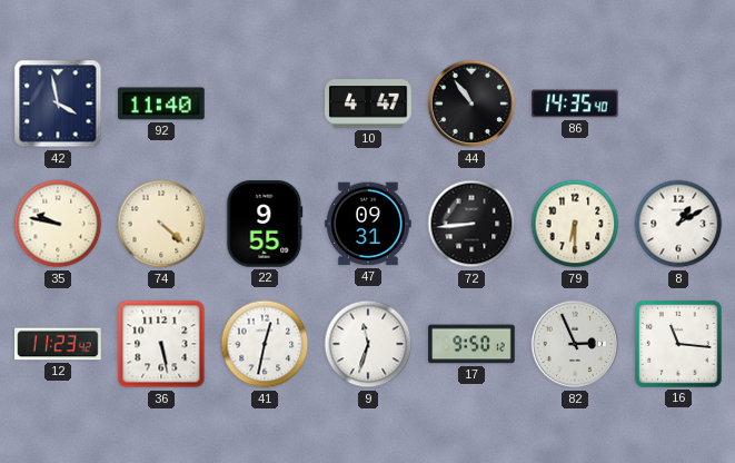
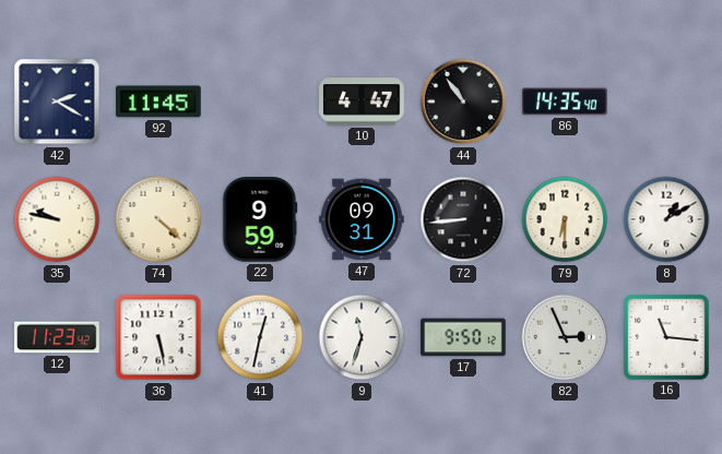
42: 3:58 -> 2:20 (57, 101)
92: 11:40 -> 11:45 (158, 101)
22: 9:55 -> 9:59 (260, 219)
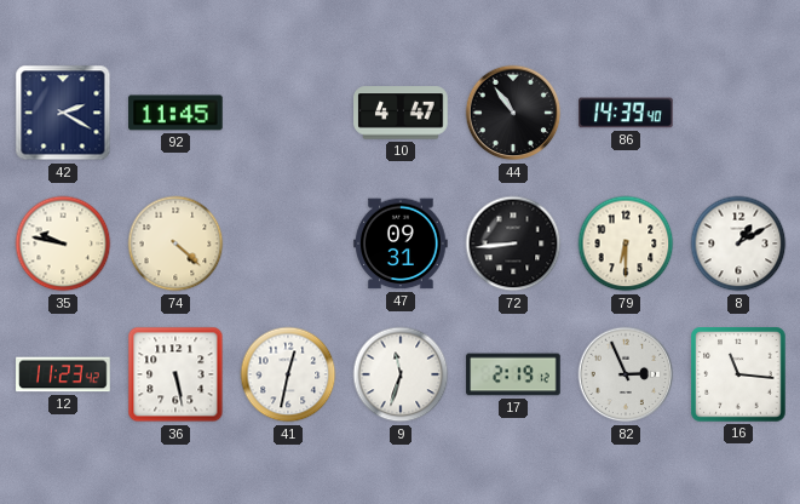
86: 14:35 -> 14:39 (626, 113)
22: 9:59 -> none (260, 219)
17: 9:50 -> 2:19 (513, 374)
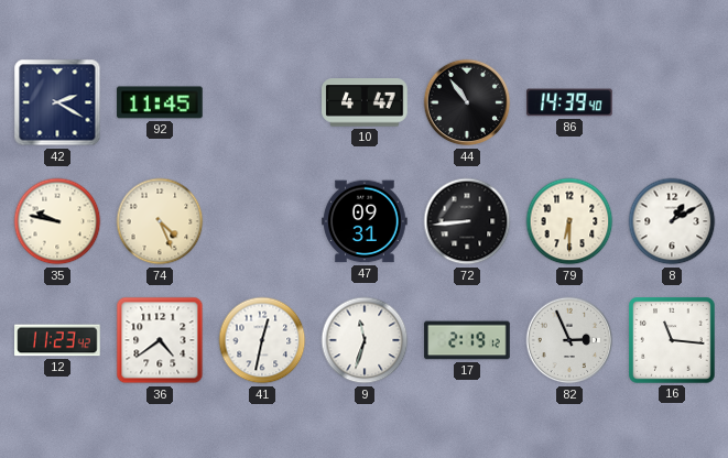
74: 4:22 -> 4:26 (160, 221)
36: 5:28 -> 4:39 (160, 340)
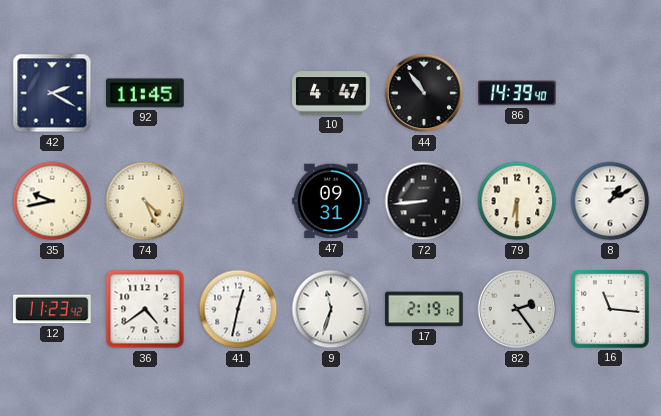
35: 9:47 -> 9:43 (52, 201)
82: 2:56 -> 2:24 (517, 309)
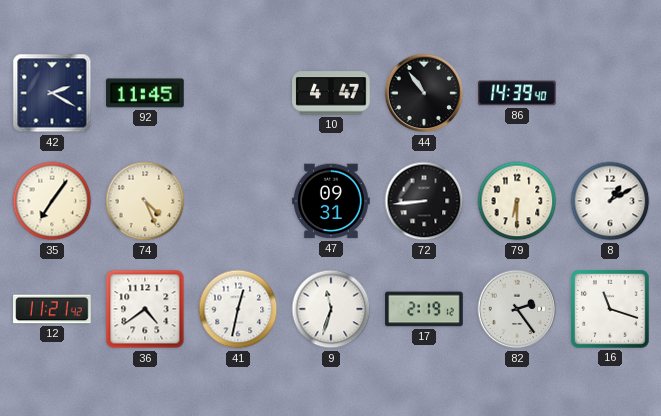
35: 9:43 -> 7:06 (52, 201)
12: 11:23 -> 11:21 (52, 309)
16: 11:16 -> 11:18 (610, 309)
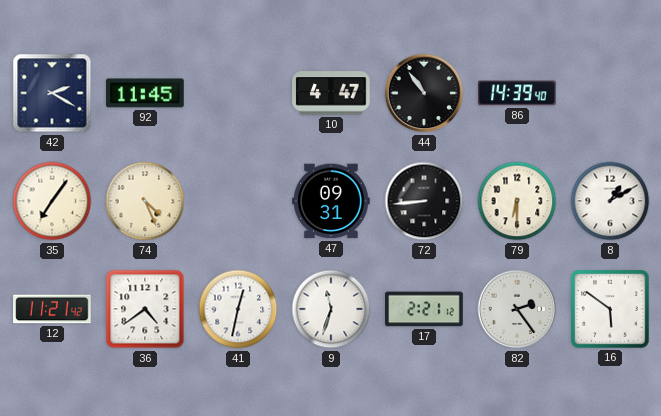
17: 2:19 -> 2:21 (424, 309)
16: 11:18 -> 5:51 (610, 309)
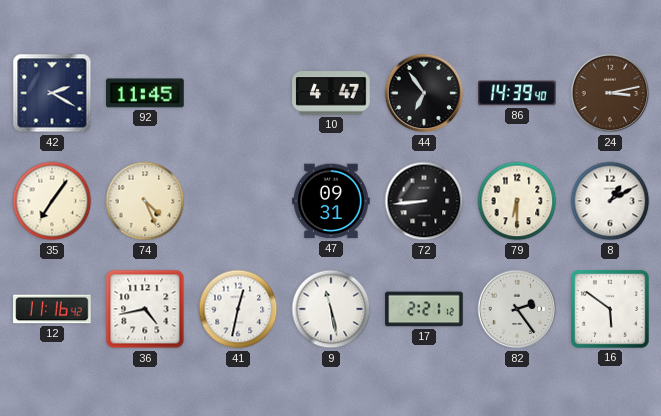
44: 10:54 -> 6:54 (424, 93)
24: none -> 3:13 (610, 93)
12: 11:21 -> 11:16 (52, 309)
36: 4:39 -> 4:43 (145, 309)
9: 11:33 -> 11:28 (331, 309)
